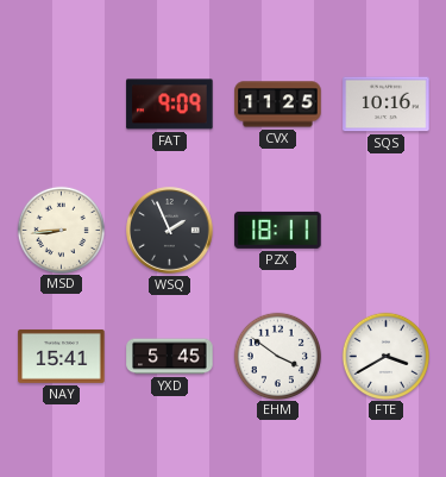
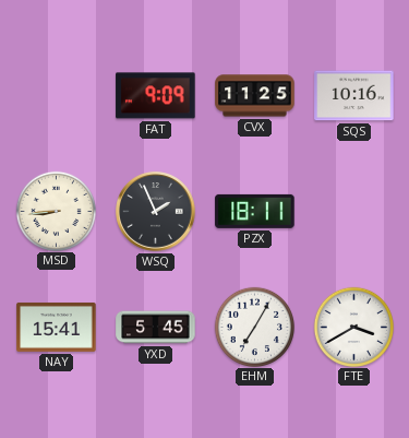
EHM: 3:51 -> 7:05 (254, 327)
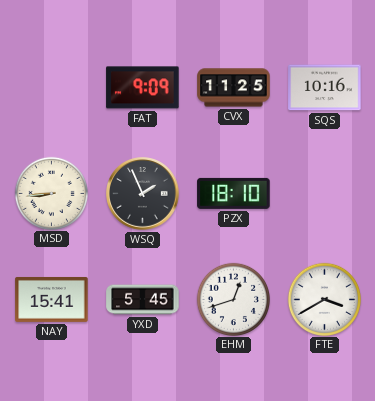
PZX: 18:11 -> 18:10 (234, 193)
EHM: 7:05 -> 12:42 (233, 299)
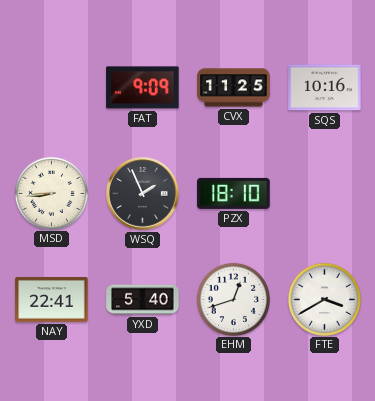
NAY: 15:41 -> 22:41 (52, 299)
YXD: 5:45 -> 5:40 (143, 300)
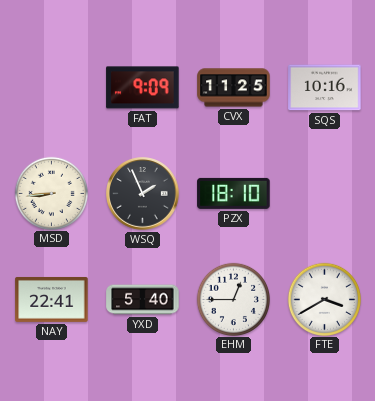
EHM: 12:42 -> 12:45 (233, 299)
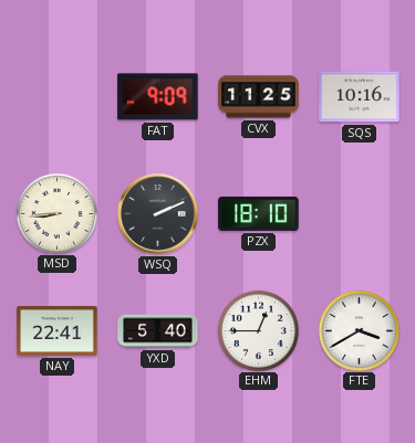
WSQ: 1:56 -> 2:11 (158, 214)
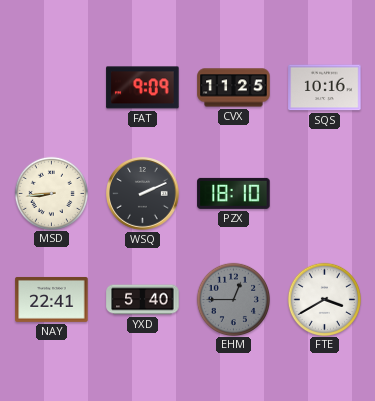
EHM dial: white -> grey (233, 299)
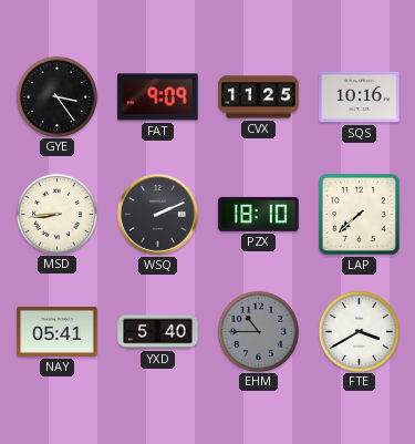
GYE: none -> 3:24 (56, 96)
LAP: none -> 7:38 (359, 214)
NAY: 22:41 -> 05:41 (58, 331)
EHM: 12:45 -> 10:45 (258, 331)
